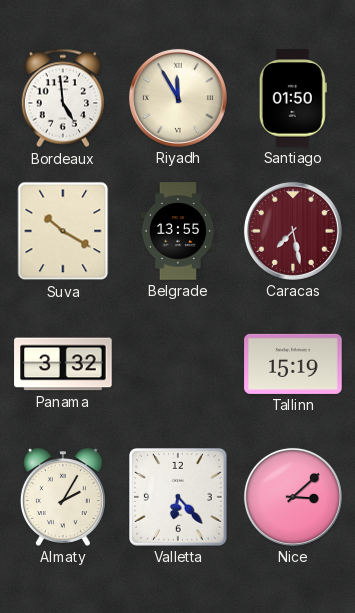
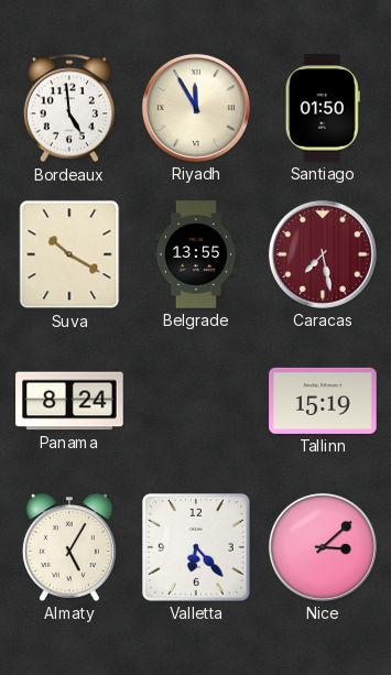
Panama: 3:32 -> 8:24 (69, 401)
Almaty: 2:05 -> 5:05 (69, 547)
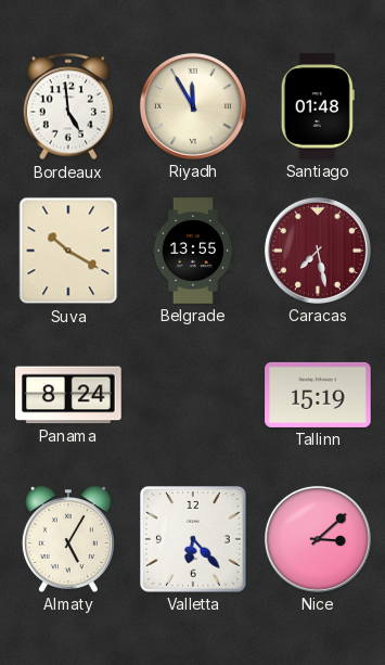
Santiago: 01:50 -> 01:48 (318, 106)
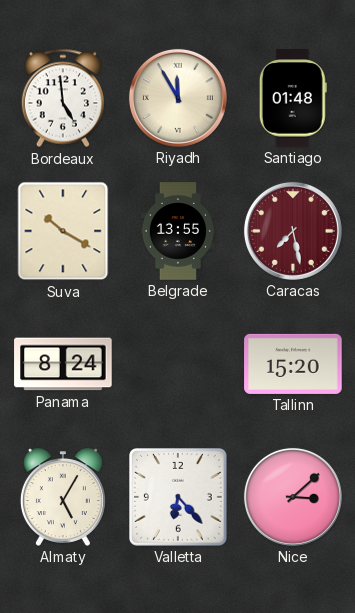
Tallinn: 15:19 -> 15:20 (293, 364)
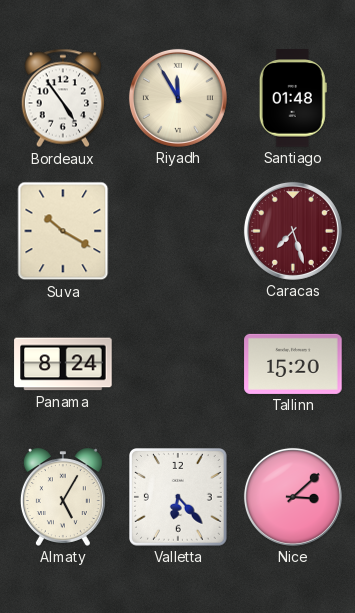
Bordeaux: 4:59 -> 4:54 (62, 98)
Belgrade: 13:55 -> none (177, 231)
Caracas: 7:28 -> 7:27 (293, 231)
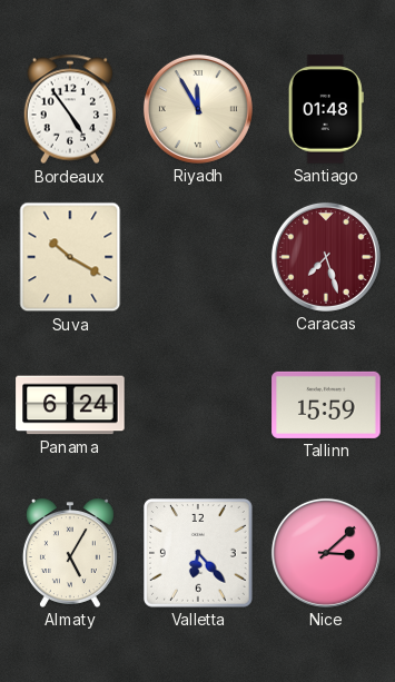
Panama: 8:24 -> 6:24 (70, 405)
Tallinn: 15:20 -> 15:59 (326, 405)
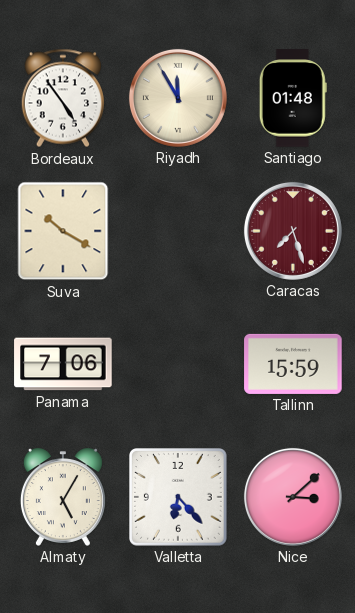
Panama: 6:24 -> 7:06 (63, 364)
